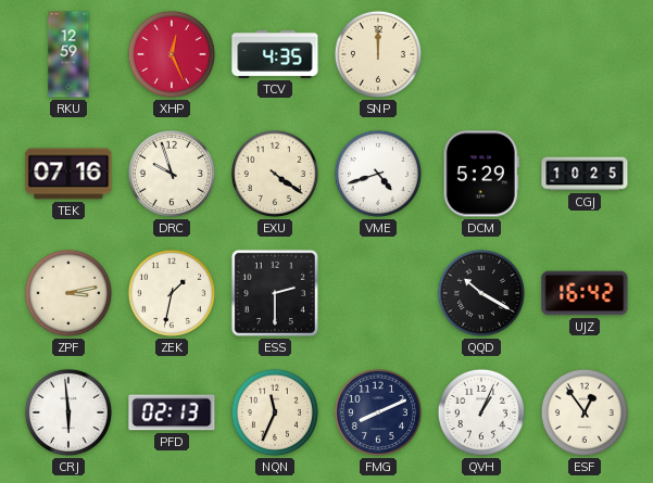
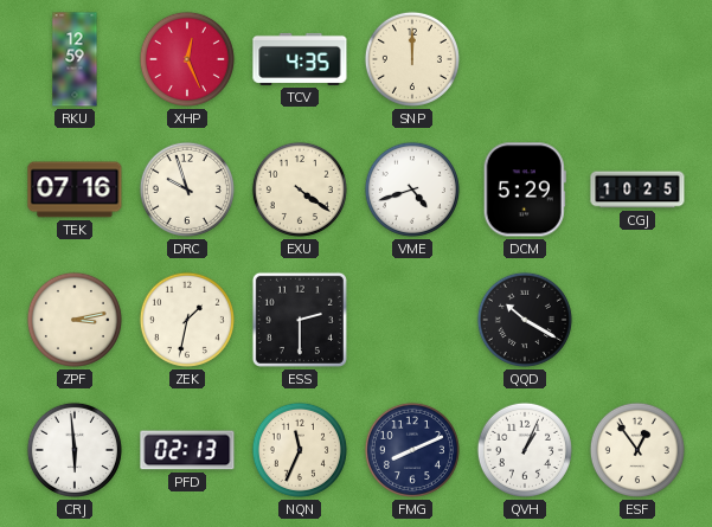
UJZ: 16:42 -> none (585, 293)
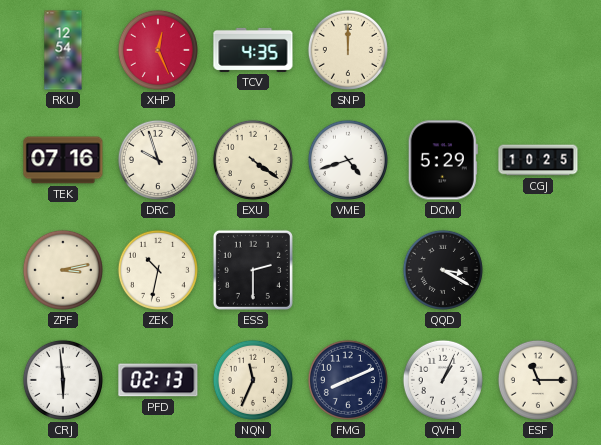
RKU: 12:59 -> 12:54 (63, 50)
ZEK: 1:32 -> 10:32 (158, 270)
QQD: 10:20 -> 3:20 (443, 270)
ESF: 12:54 -> 11:15 (538, 380)
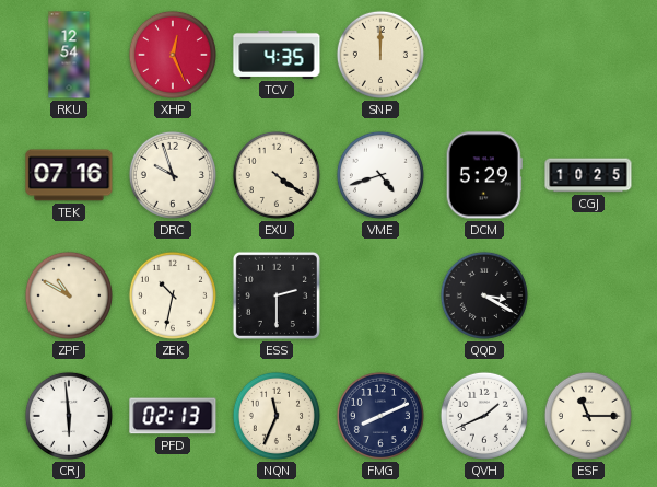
ZPF: 3:13 -> 10:50 (69, 295)
QVH: 1:04 -> 1:41 (484, 416)
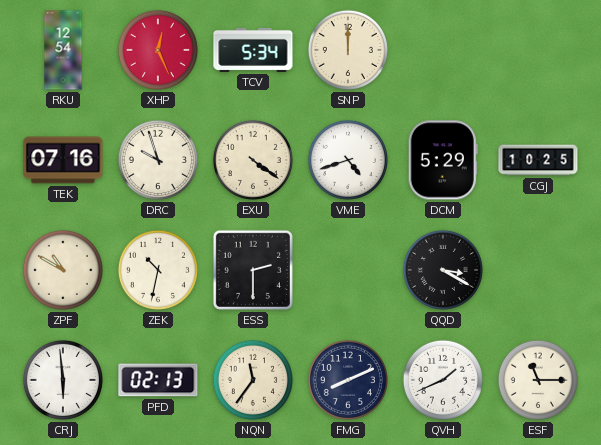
TCV: 4:35 -> 5:34 (253, 50)
NQN: 11:34 -> 11:36 (253, 380)
